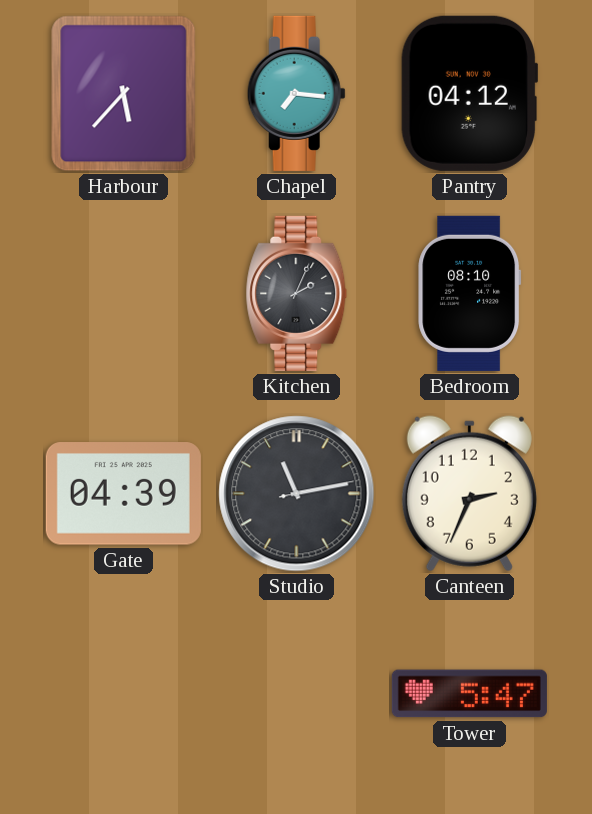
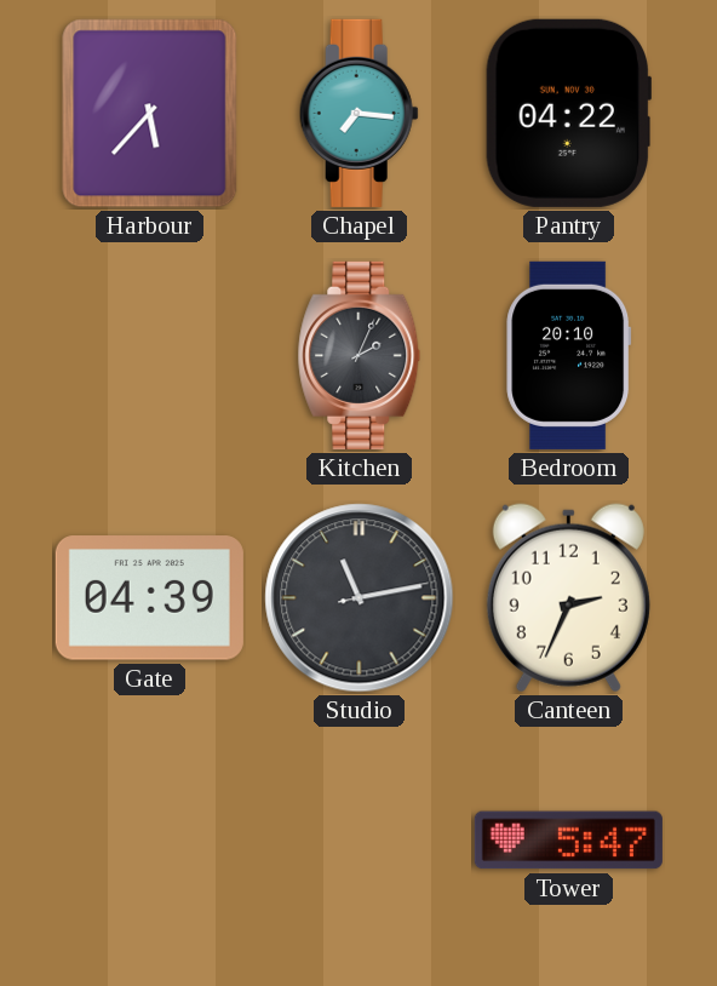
Pantry: 04:12 -> 04:22 (568, 113)
Bedroom: 08:10 -> 20:10 (569, 355)
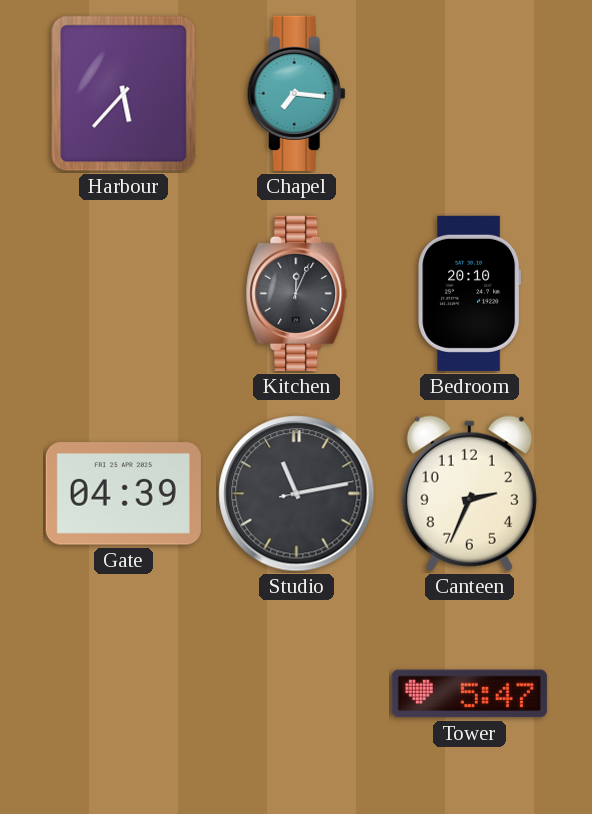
Pantry: 04:22 -> none (568, 113)
Kitchen: 2:04 -> 12:04 (297, 293)
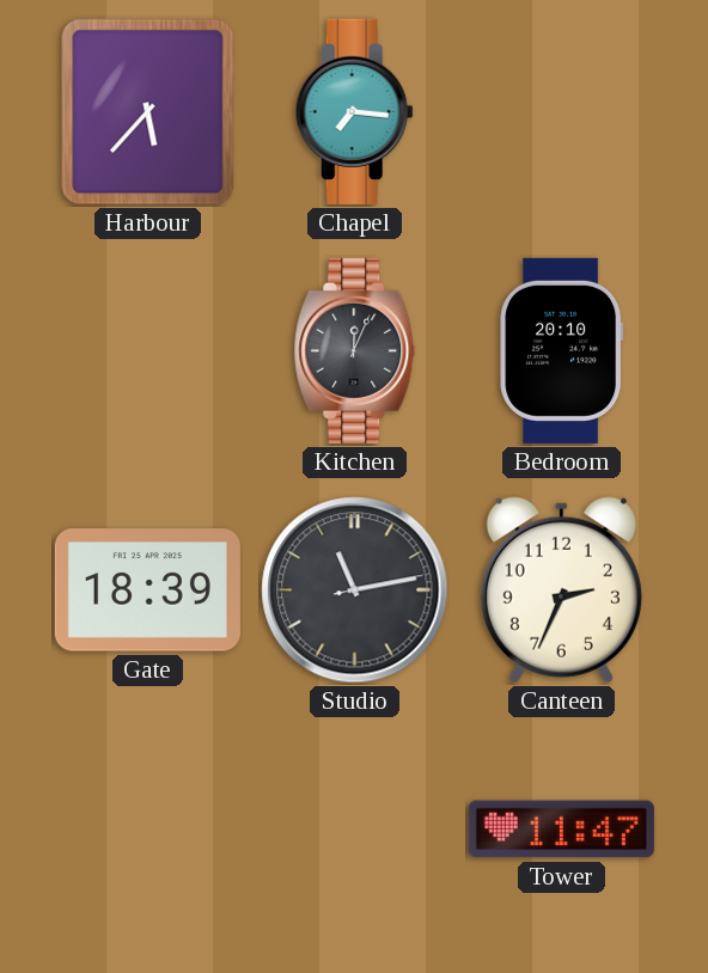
Gate: 04:39 -> 18:39 (147, 590)
Tower: 5:47 -> 11:47 (561, 830)
